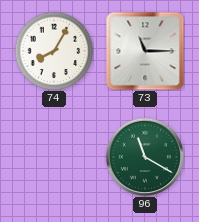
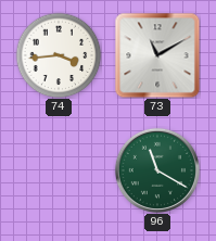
74: 8:05 -> 3:44 (59, 55)
73: 11:15 -> 11:10 (157, 55)
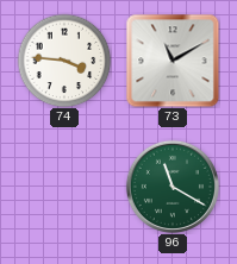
74: 3:44 -> 3:46 (64, 61)
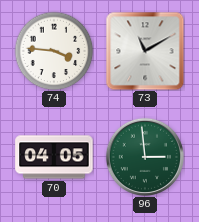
70: none -> 04:05 (54, 157)
96: 11:20 -> 2:59 (145, 157)
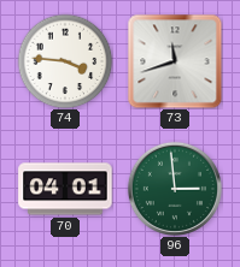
73: 11:10 -> 11:42 (175, 61)
70: 04:05 -> 04:01 (65, 189)
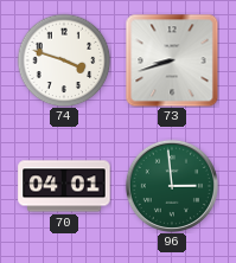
74: 3:46 -> 3:48 (64, 60)
73: 11:42 -> 8:42 (172, 60)
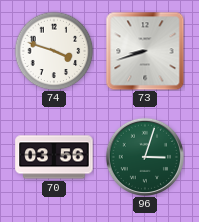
70: 04:01 -> 03:56 (54, 157)
96: 2:59 -> 3:03 (145, 157)
